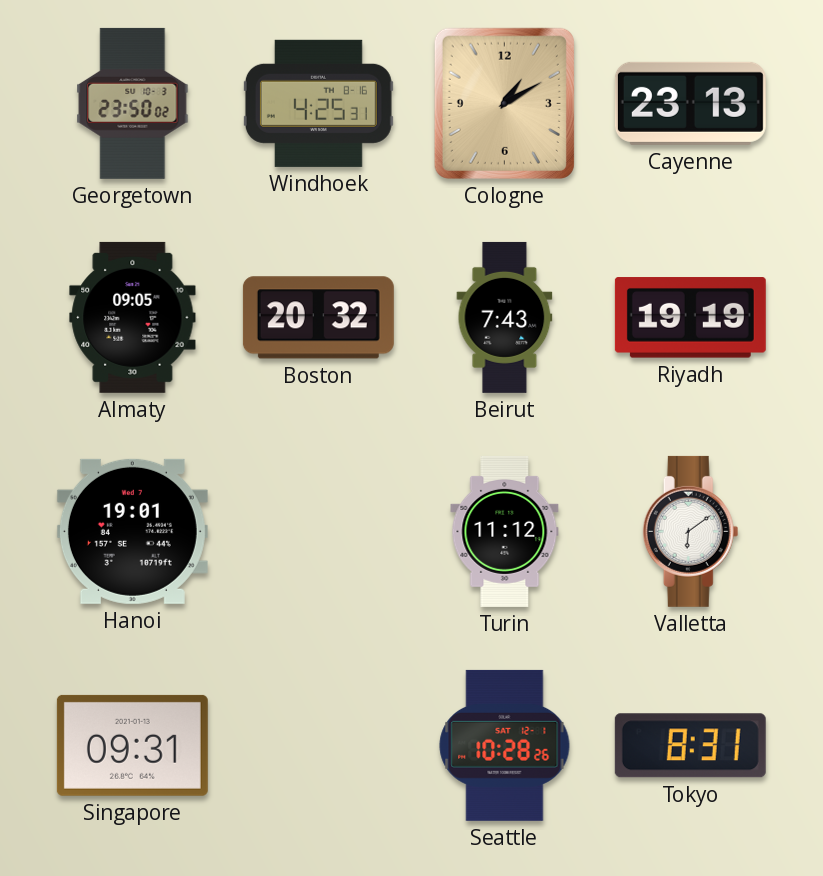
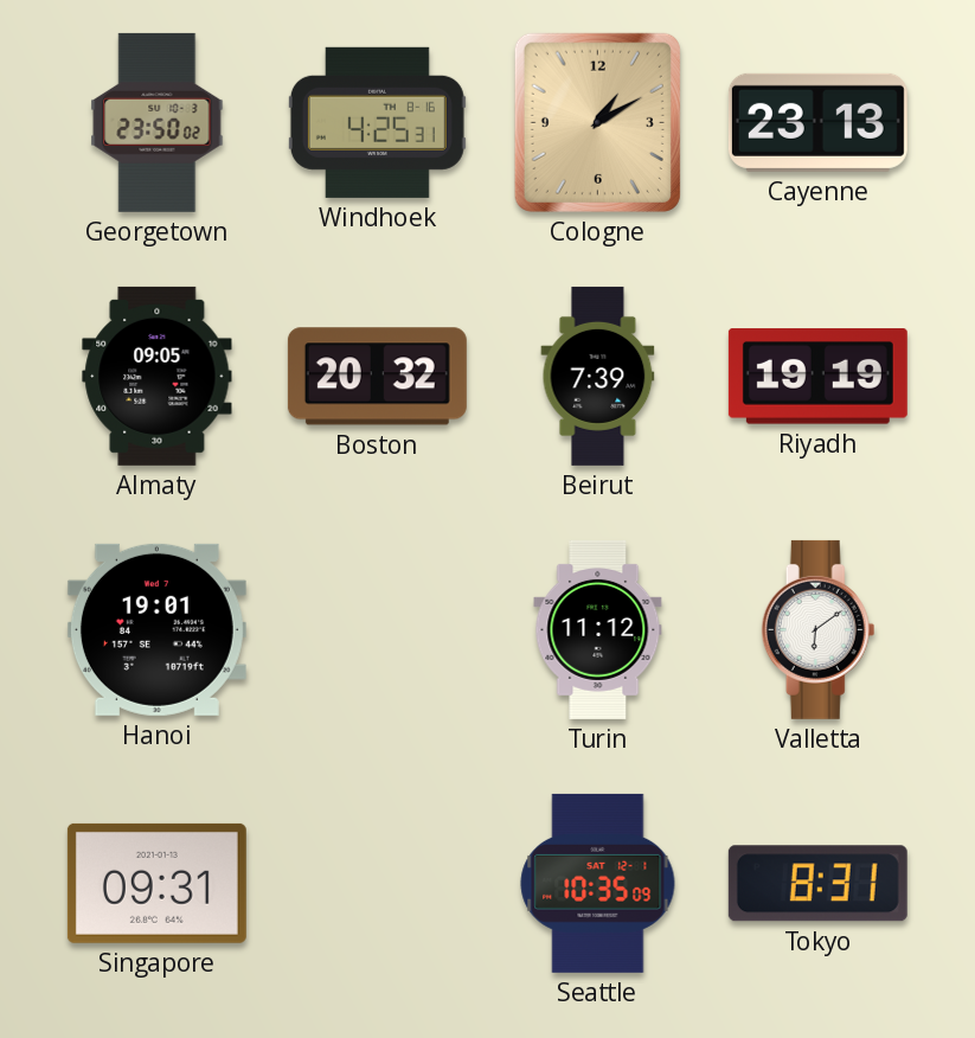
Beirut: 7:43 -> 7:39 (598, 376)
Seattle: 10:28 -> 10:35 (598, 883)
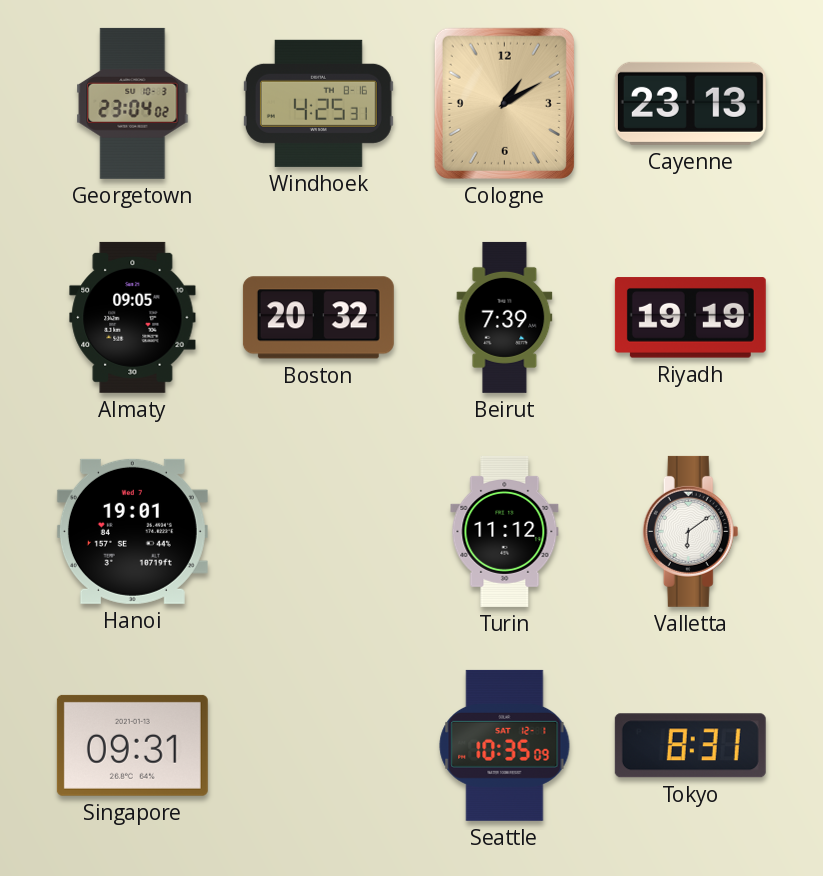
Georgetown: 23:50 -> 23:04 (133, 103)
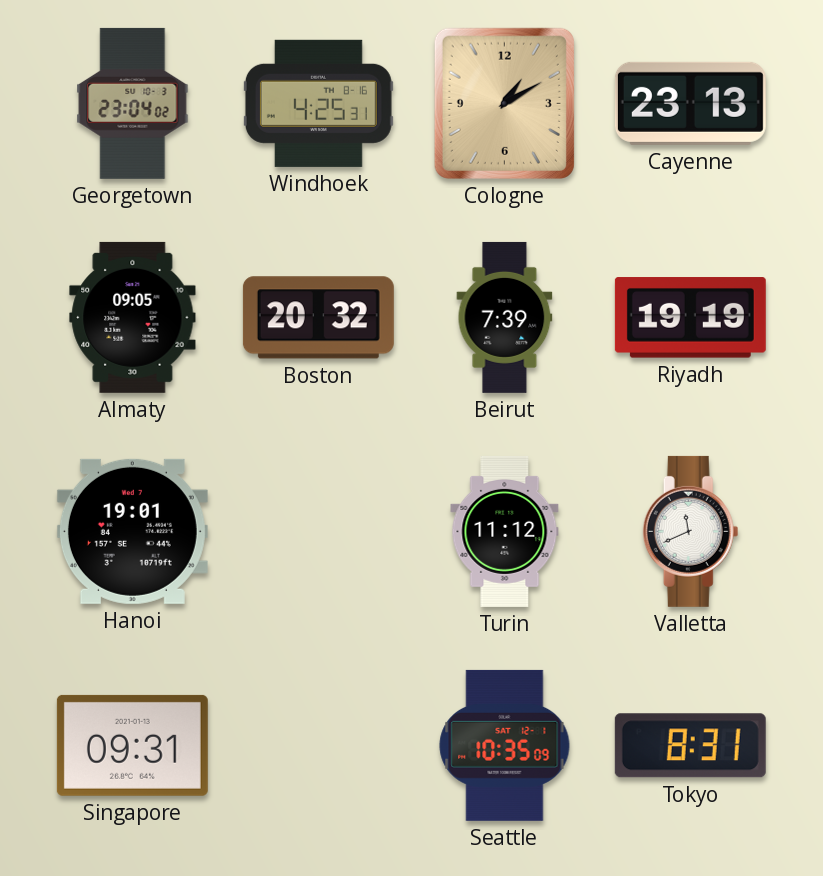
Valletta: 6:09 -> 11:41 (691, 531)
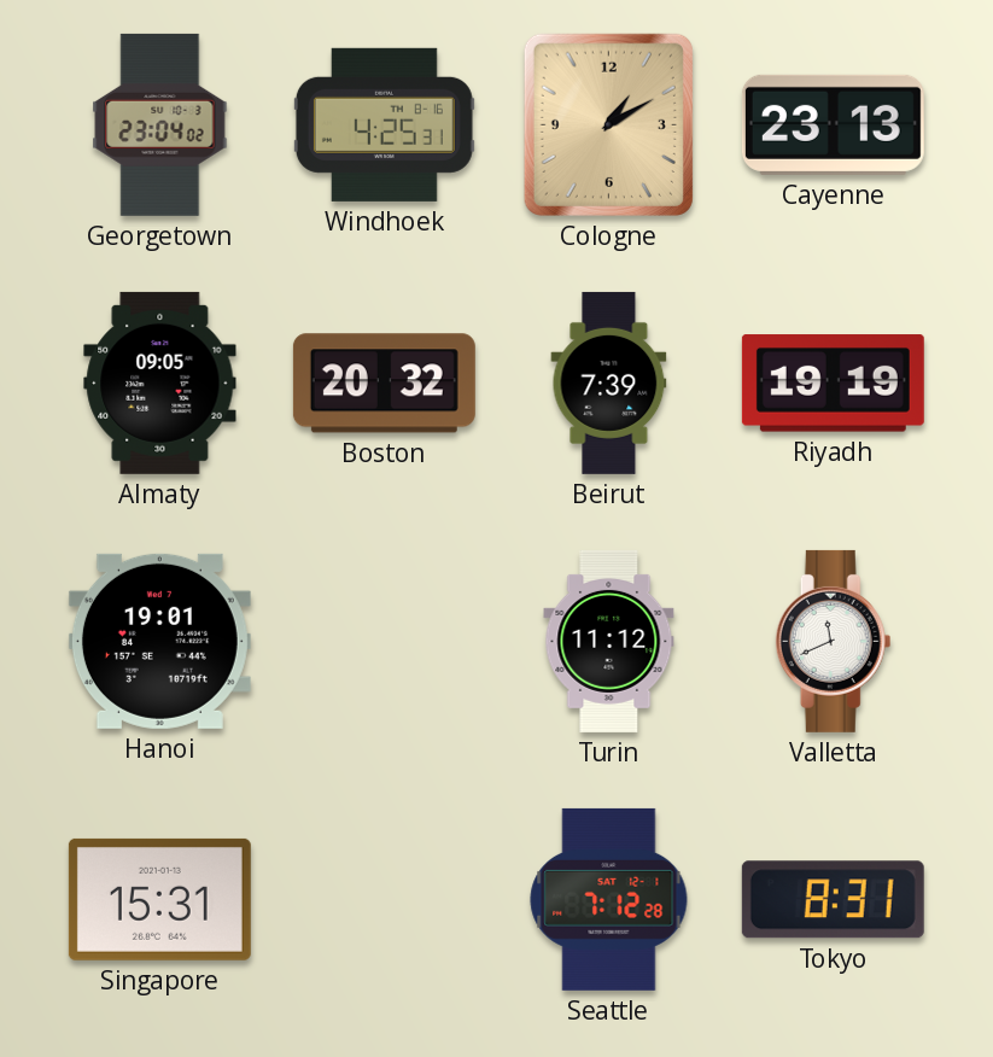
Singapore: 09:31 -> 15:31 (159, 899)
Seattle: 10:35 -> 7:12 (609, 899)
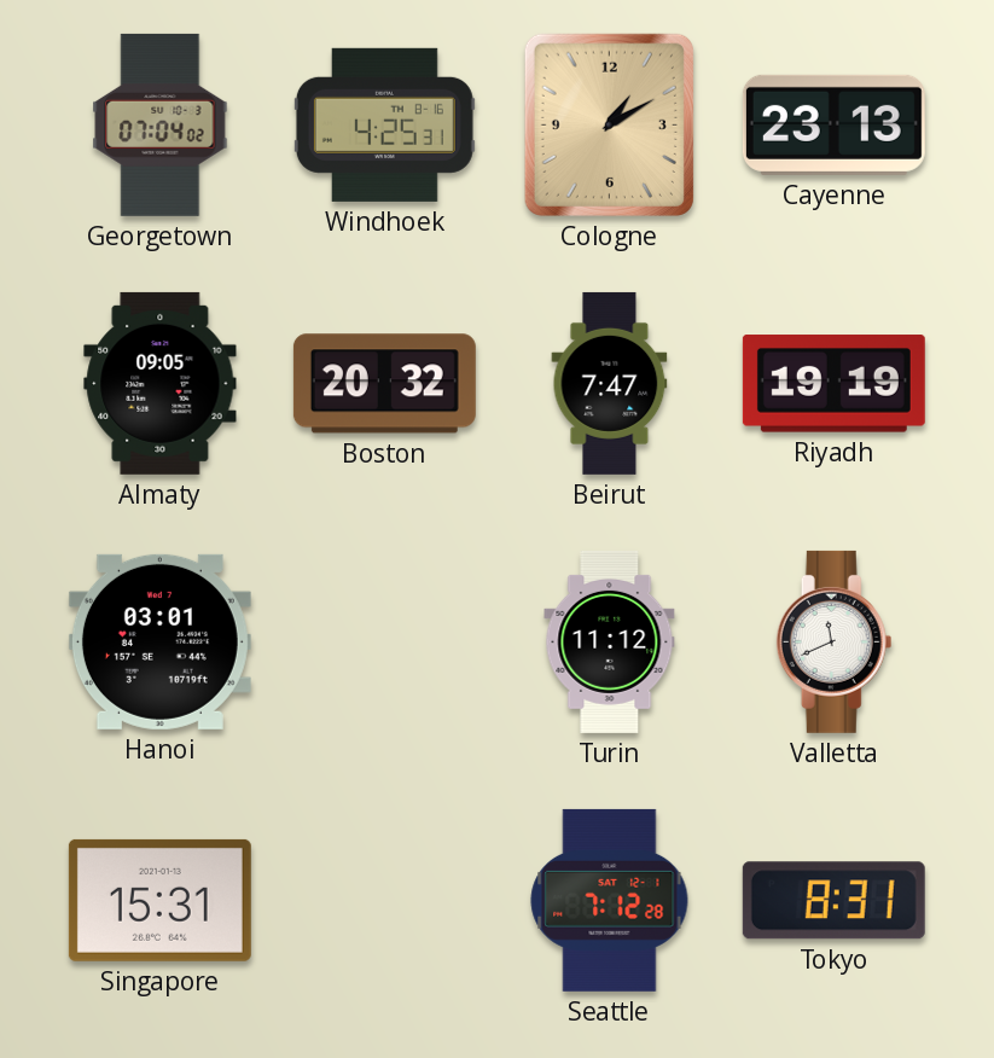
Georgetown: 23:04 -> 07:04 (161, 124)
Beirut: 7:39 -> 7:47 (610, 383)
Hanoi: 19:01 -> 03:01 (159, 641)
